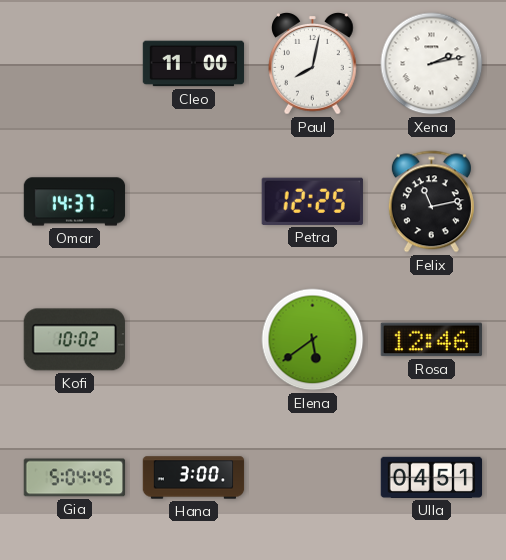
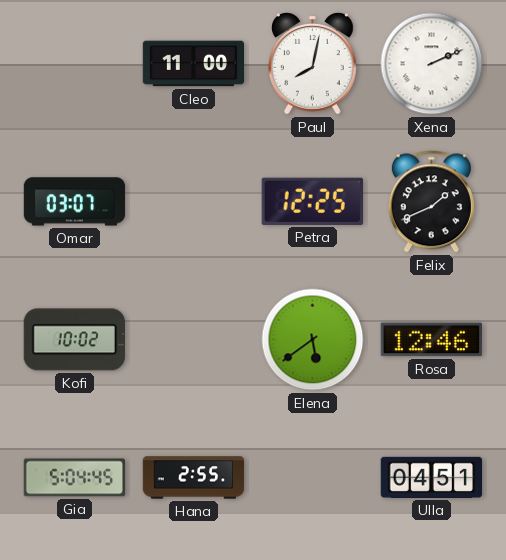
Xena: 2:13 -> 2:11 (432, 64)
Omar: 14:37 -> 03:07 (75, 202)
Felix: 11:13 -> 1:41 (431, 202)
Hana: 3:00 -> 2:55 (194, 478)
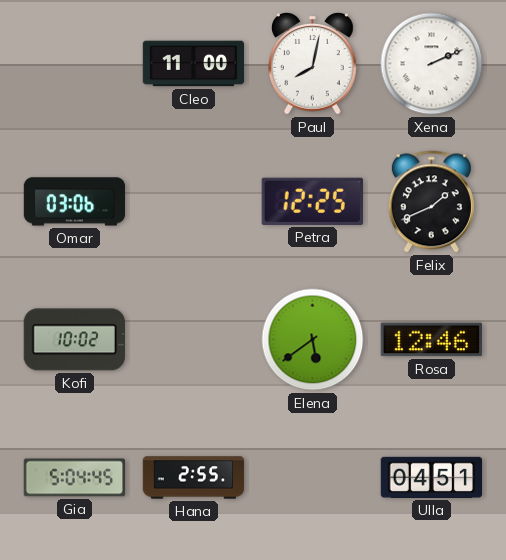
Omar: 03:07 -> 03:06 (75, 202)
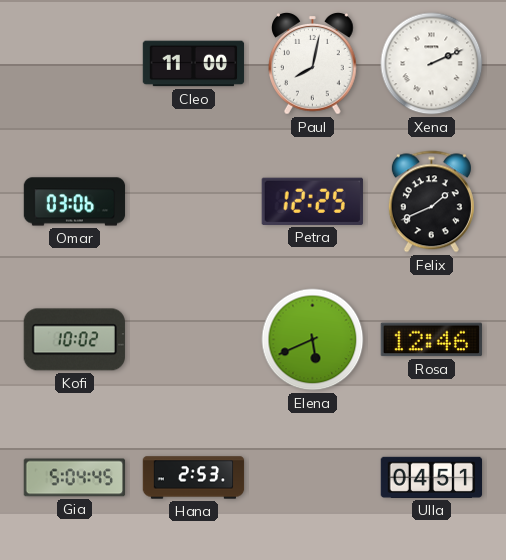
Elena: 5:39 -> 5:41 (313, 340)
Hana: 2:55 -> 2:53 (194, 478)
